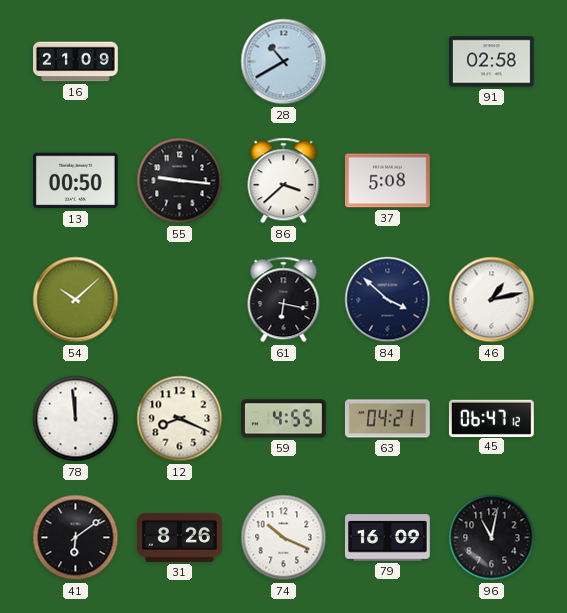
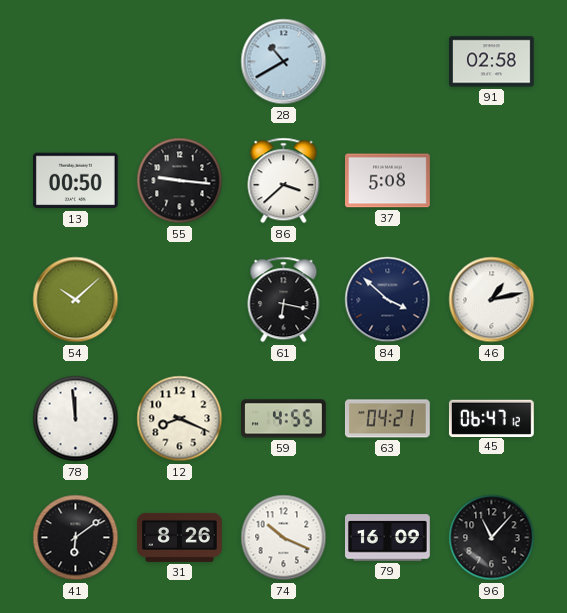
16: 21:09 -> none (76, 62)
96: 11:02 -> 11:07 (492, 538)
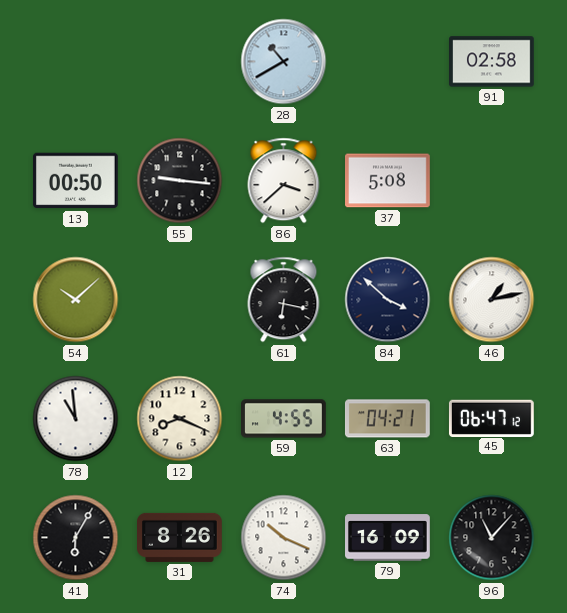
78: 11:59 -> 10:59 (76, 419)
41: 6:09 -> 6:05 (76, 538)
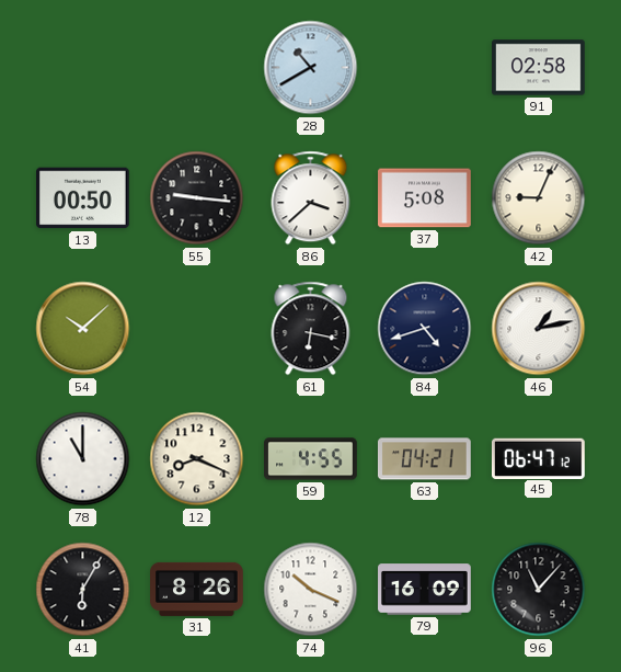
42: none -> 9:04 (539, 198)
84: 3:52 -> 4:42 (425, 329)
78: 10:59 -> 11:00 (83, 459)
